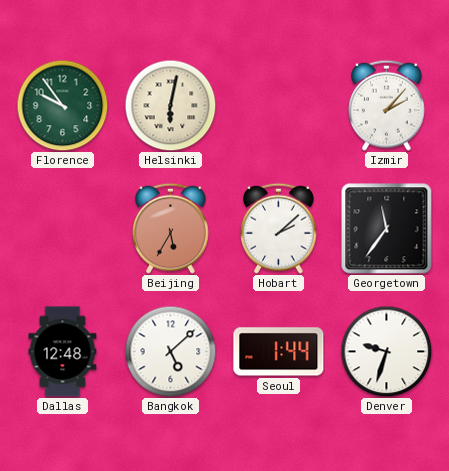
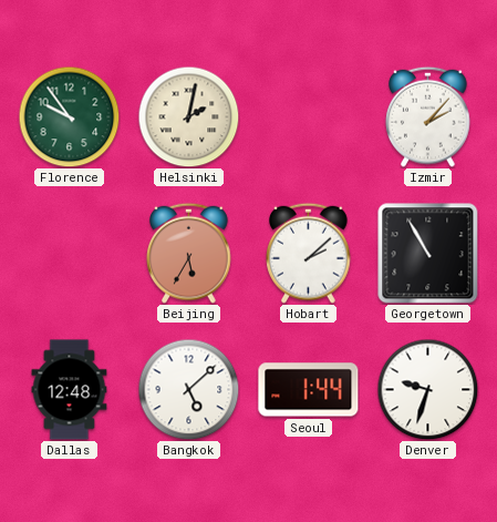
Helsinki: 6:02 -> 2:02 (188, 116)
Georgetown: 11:36 -> 10:55 (428, 254)
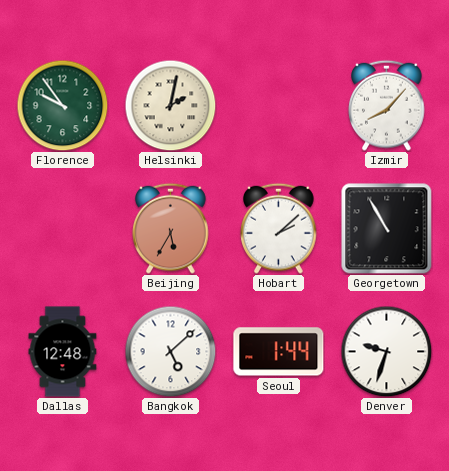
Izmir: 2:07 -> 8:07 (387, 105)
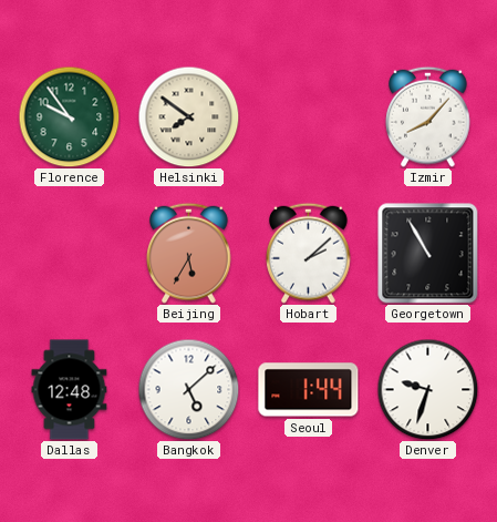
Helsinki: 2:02 -> 7:51 (188, 116)
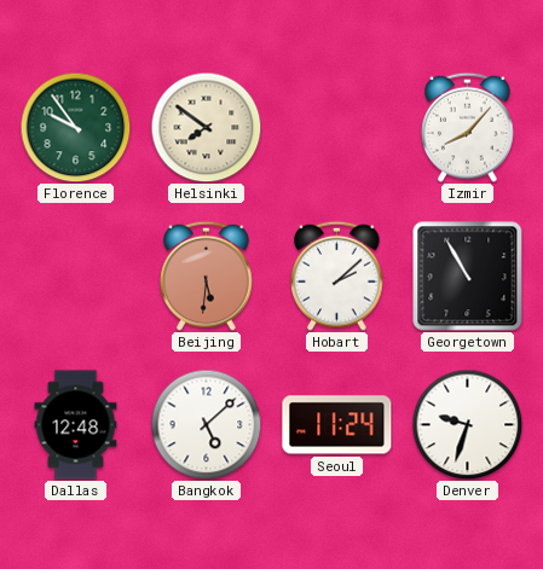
Beijing: 5:35 -> 5:31 (207, 275)
Seoul: 1:44 -> 11:24 (337, 425)
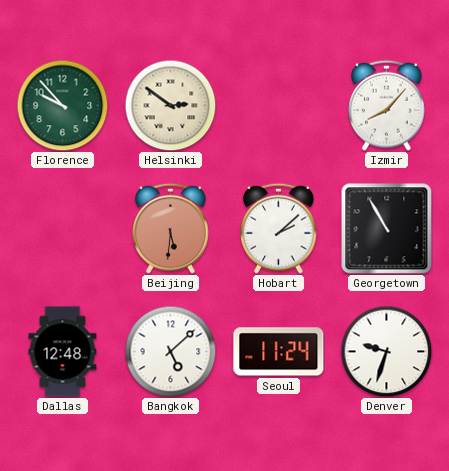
Florence: 9:54 -> 9:53 (62, 105)
Helsinki: 7:51 -> 2:51 (170, 105)
